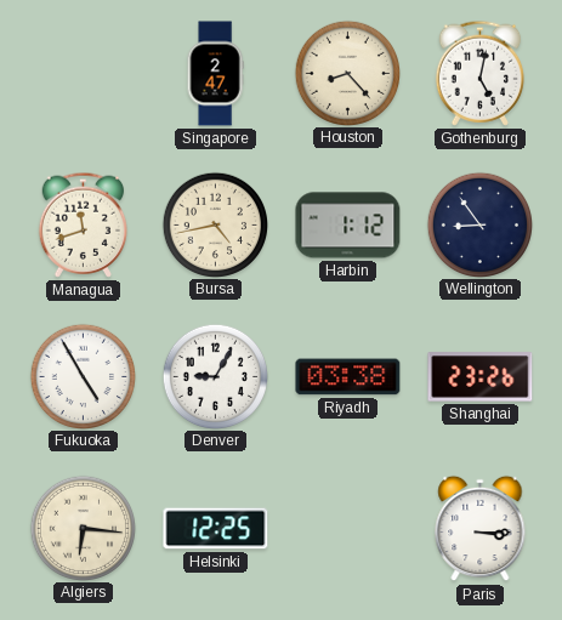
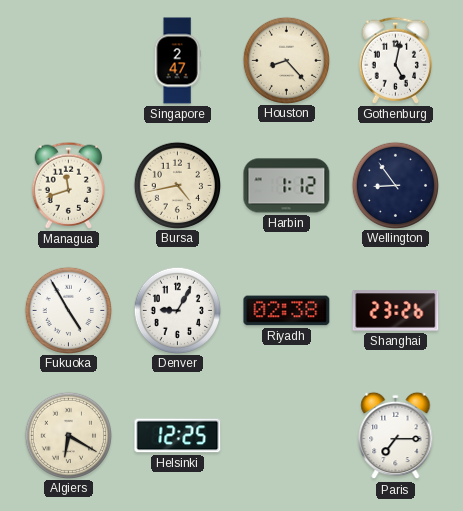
Riyadh: 03:38 -> 02:38 (287, 311)
Algiers: 6:16 -> 6:20 (68, 435)
Paris: 3:15 -> 7:15 (396, 436)
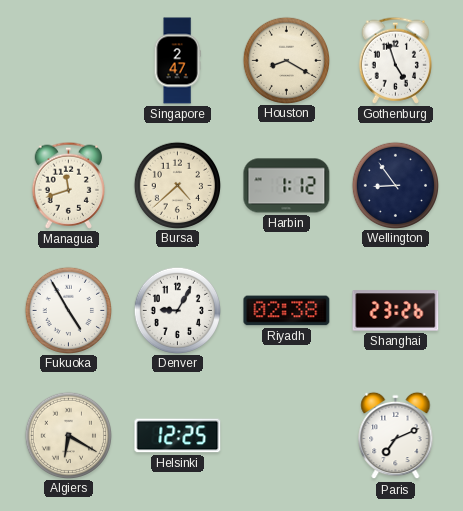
Houston: 8:23 -> 8:20 (286, 60)
Gothenburg: 5:02 -> 4:57 (395, 60)
Bursa: 4:43 -> 4:38 (177, 185)
Paris: 7:15 -> 7:11 (396, 436)
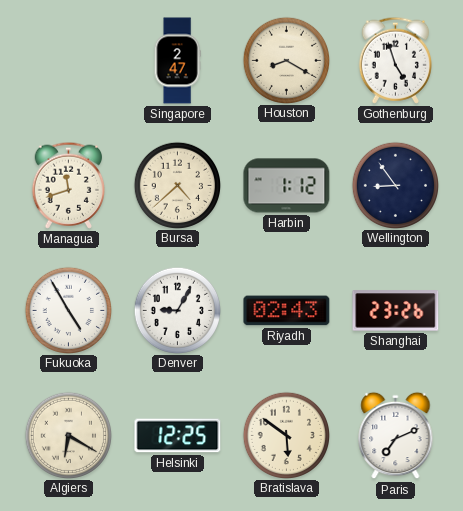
Riyadh: 02:38 -> 02:43 (287, 311)
Bratislava: none -> 5:51 (286, 435)
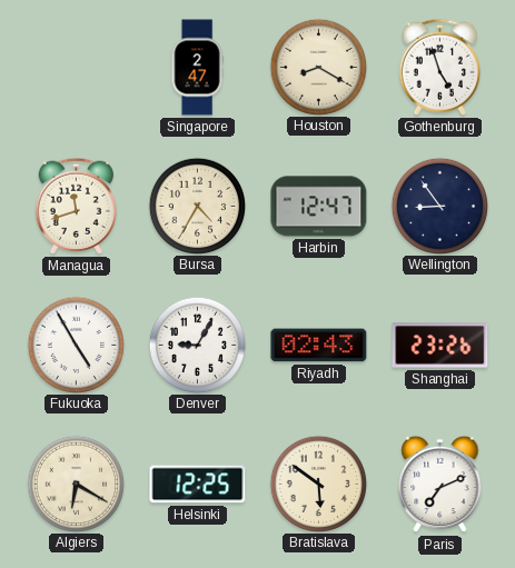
Bursa: 4:38 -> 4:35 (197, 206)
Harbin: 1:12 -> 12:47 (319, 207)
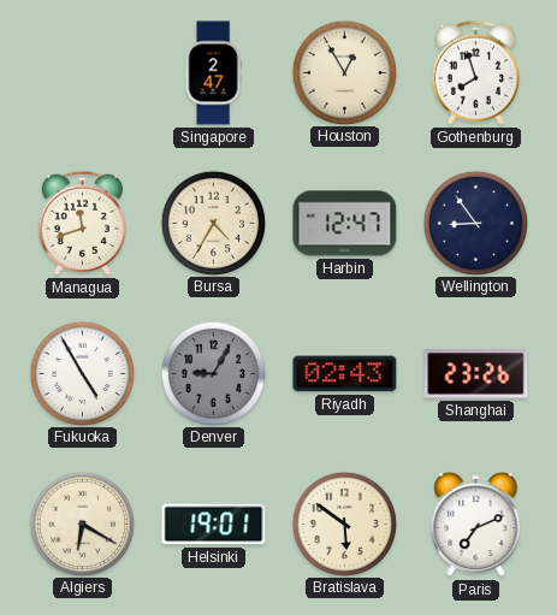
Houston: 8:20 -> 12:55 (344, 72)
Gothenburg: 4:57 -> 7:57 (475, 72)
Denver dial: white -> grey (213, 373)
Helsinki: 12:25 -> 19:01 (214, 525)
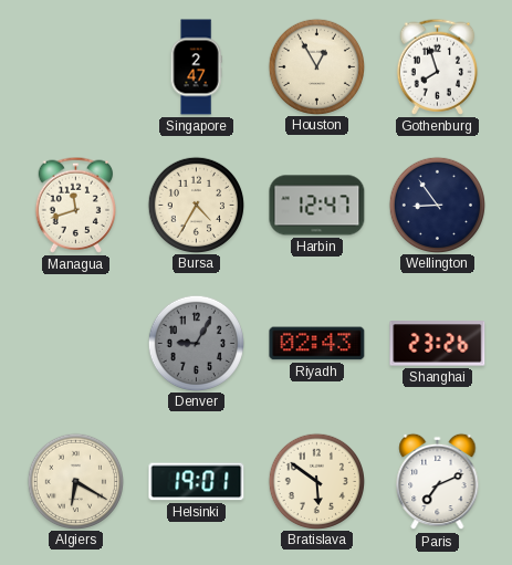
Fukuoka: 4:55 -> none (82, 373)
